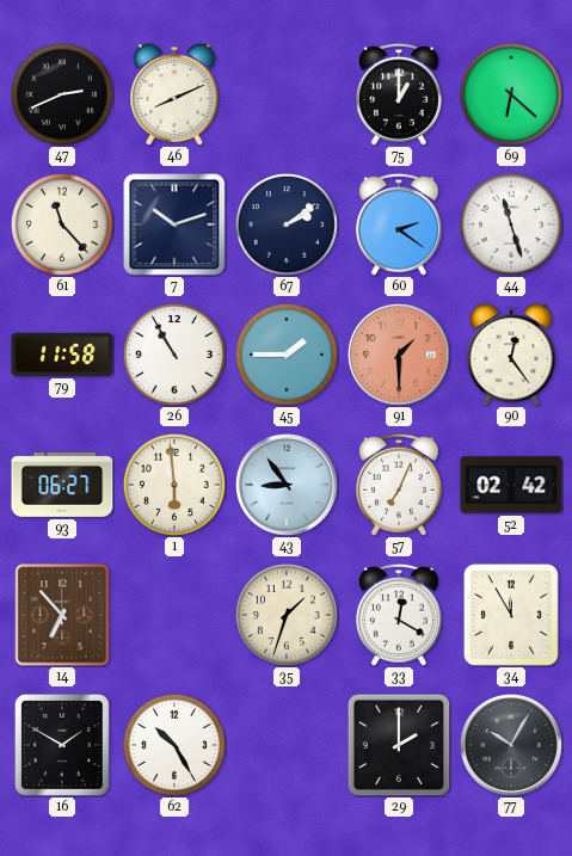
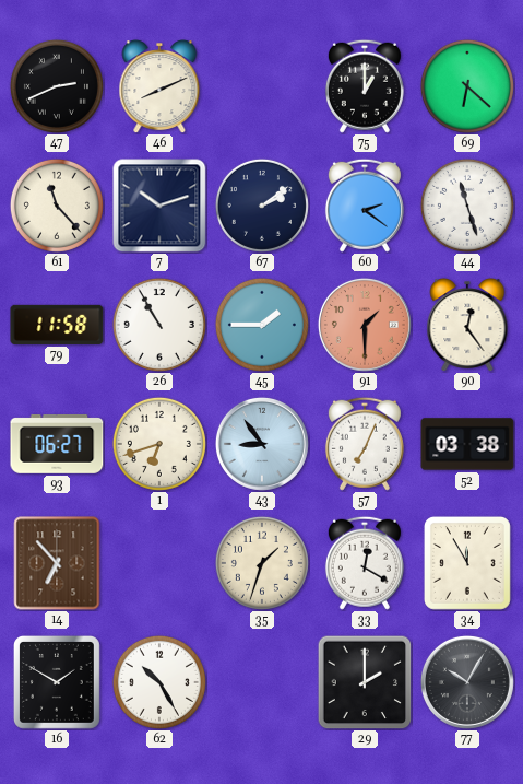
1: 5:59 -> 6:42 (159, 444)
52: 02:42 -> 03:38 (467, 444)
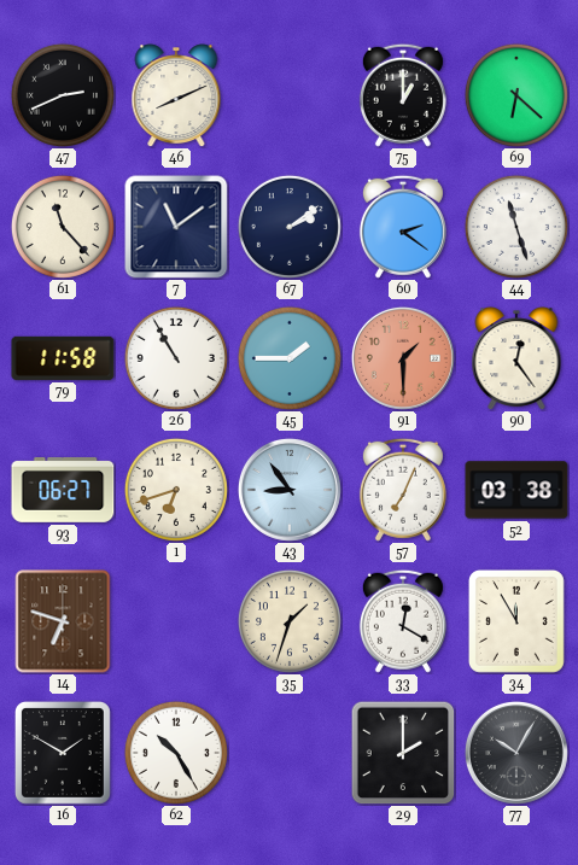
7: 10:12 -> 11:09 (176, 227)
14: 6:53 -> 6:48 (63, 621)
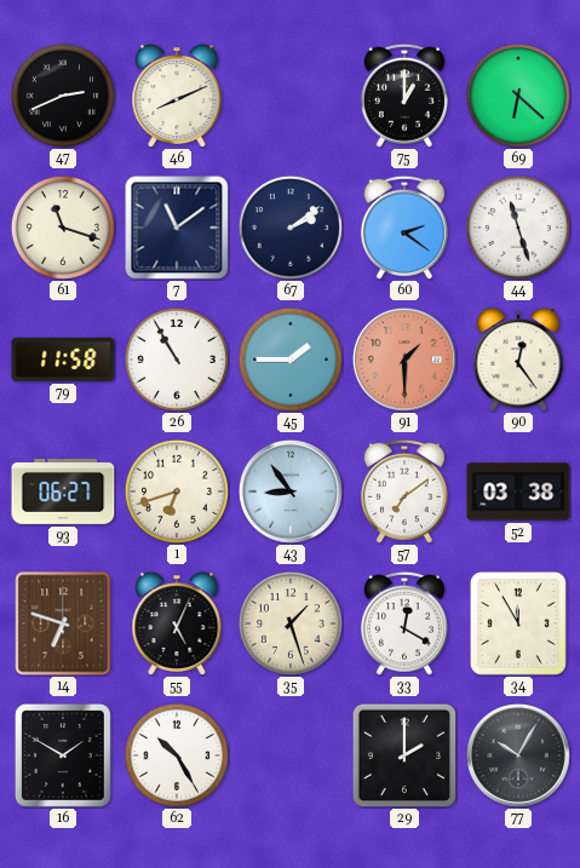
61: 11:23 -> 11:18 (63, 228)
57: 7:04 -> 7:09 (404, 492)
55: none -> 5:04 (177, 623)
35: 1:33 -> 1:27 (291, 623)
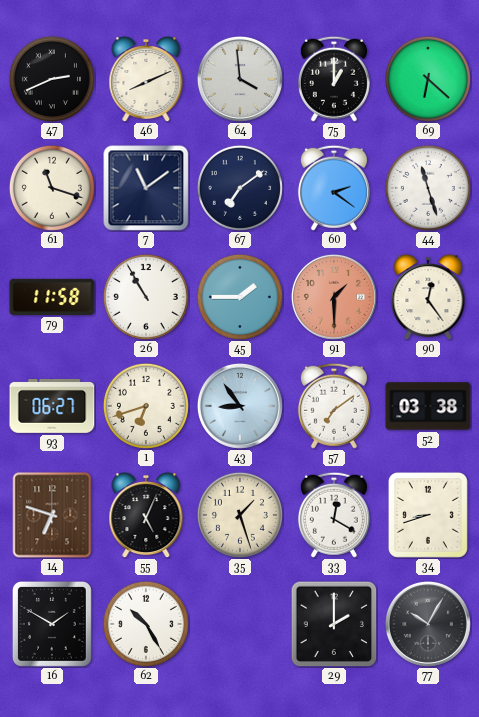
64: none -> 3:59 (240, 79)
67: 2:09 -> 7:09 (240, 188)
34: 11:55 -> 8:42 (428, 515)
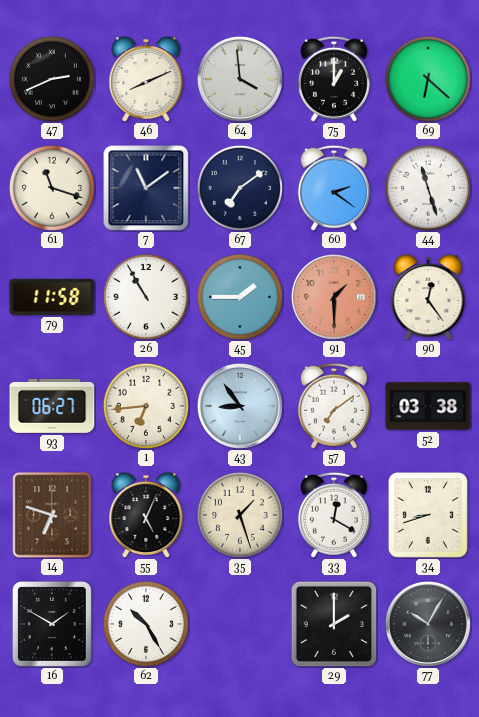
1: 6:42 -> 6:44 (146, 406)
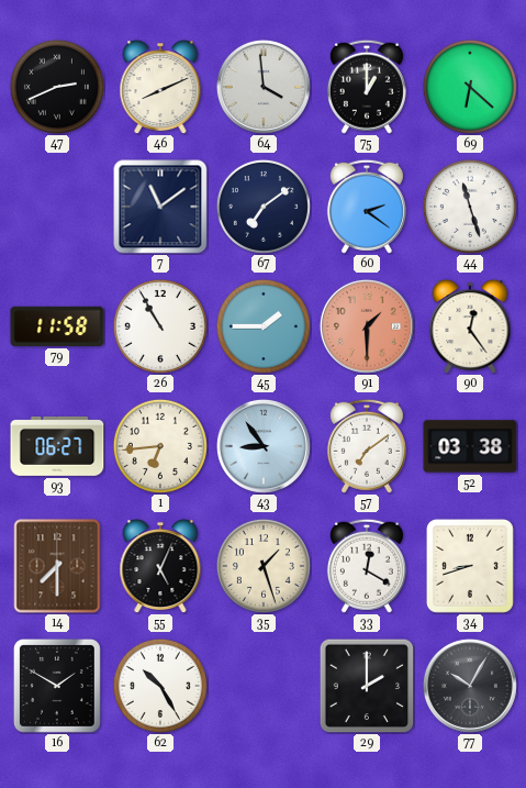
61: 11:18 -> none (52, 188)
14: 6:48 -> 7:30 (57, 566)
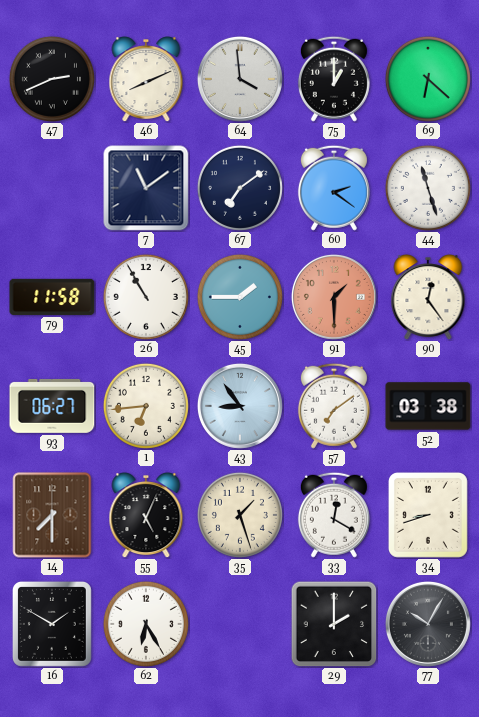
62: 10:25 -> 6:25 (146, 624)
